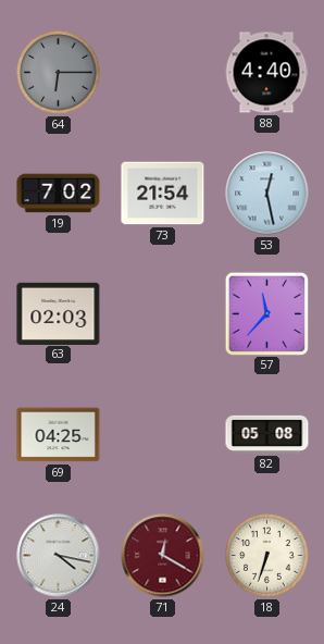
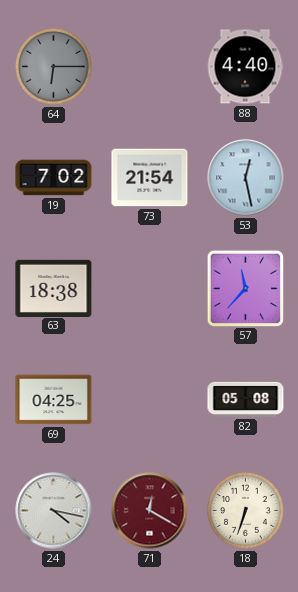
63: 02:03 -> 18:38 (54, 288)
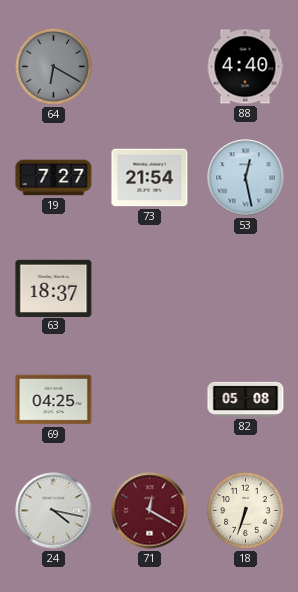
64: 6:15 -> 6:20 (54, 67)
19: 7:02 -> 7:27 (54, 178)
63: 18:38 -> 18:37 (54, 288)
57: 11:37 -> none (245, 288)
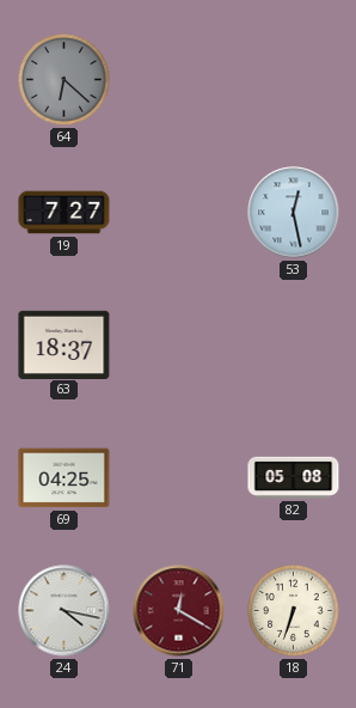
64: 6:20 -> 6:22 (65, 80)
88: 4:40 -> none (245, 67)
73: 21:54 -> none (150, 178)
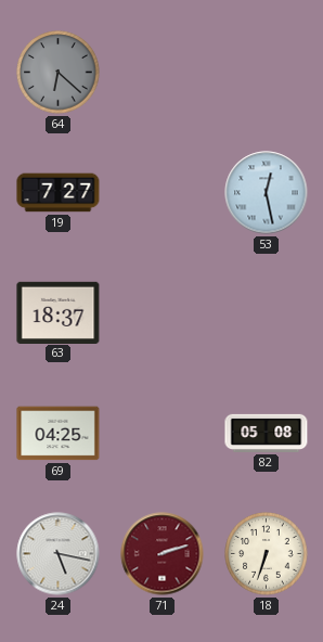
24: 4:17 -> 5:17 (59, 554)
71: 12:20 -> 2:12 (163, 554)
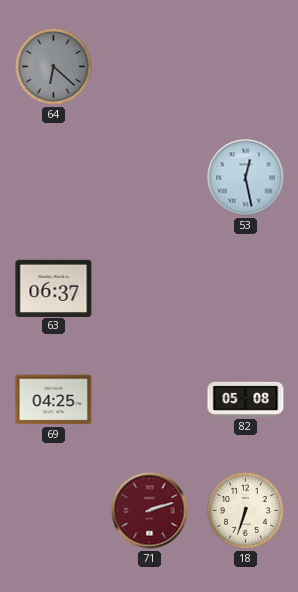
19: 7:27 -> none (59, 193)
63: 18:37 -> 06:37 (54, 288)
24: 5:17 -> none (59, 554)
